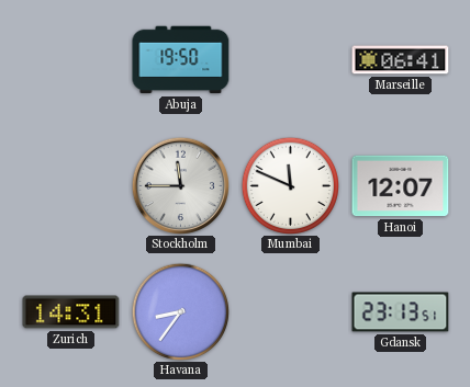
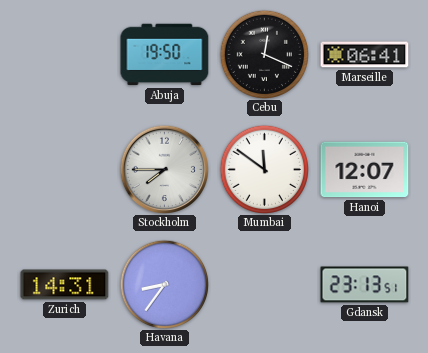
Cebu: none -> 12:19 (264, 54)
Stockholm: 11:45 -> 7:45 (164, 169)
Mumbai: 11:49 -> 11:51 (264, 169)
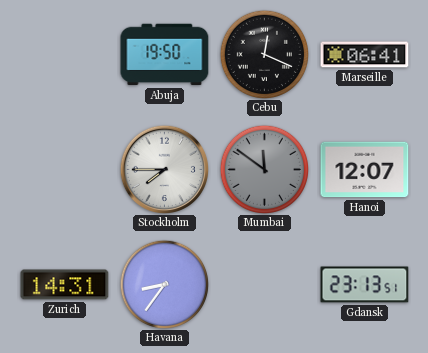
Mumbai dial: white -> grey (264, 169)
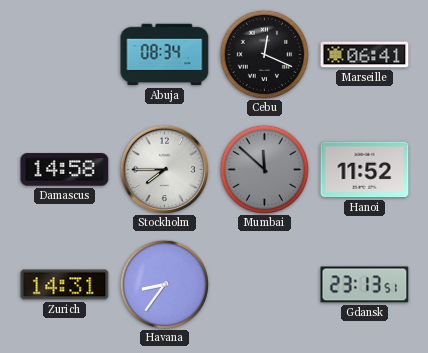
Abuja: 19:50 -> 08:34 (165, 55)
Damascus: none -> 14:58 (65, 170)
Mumbai: 11:51 -> 11:52 (264, 169)
Hanoi: 12:07 -> 11:52 (365, 170)
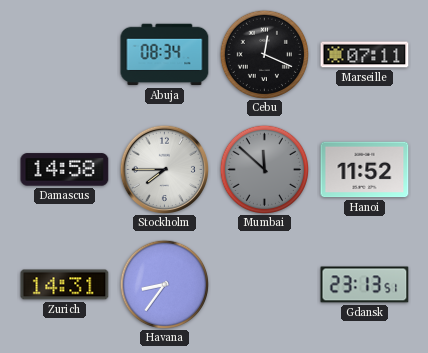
Marseille: 06:41 -> 07:11 (365, 55)
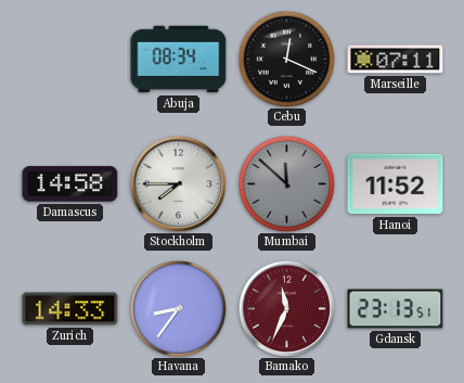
Zurich: 14:31 -> 14:33 (70, 309)
Bamako: none -> 11:34 (286, 308)
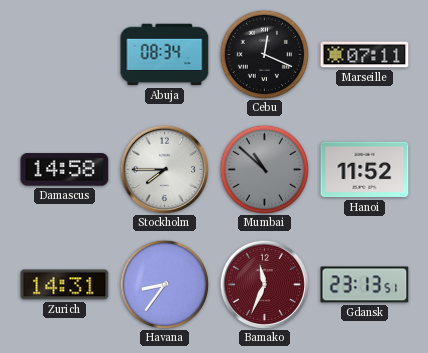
Mumbai: 11:52 -> 10:52 (264, 169)
Zurich: 14:33 -> 14:31 (65, 285)
